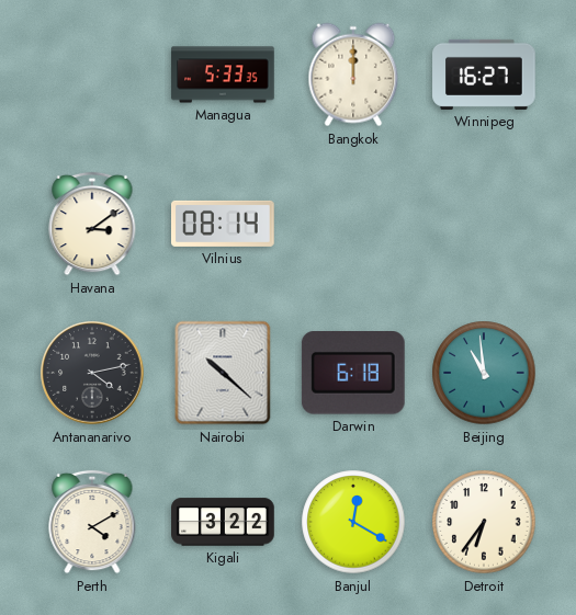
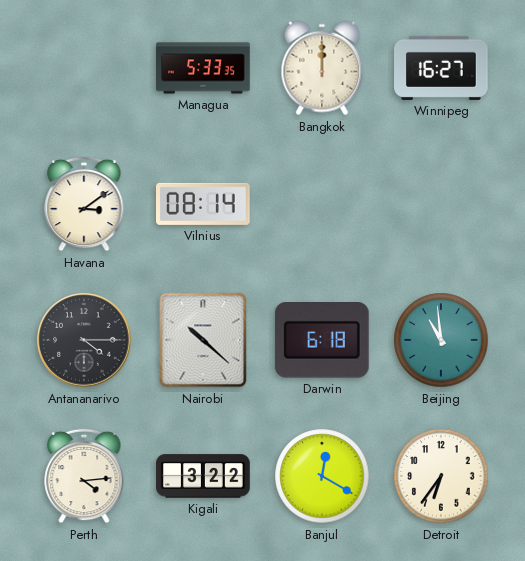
Antananarivo: 4:13 -> 4:15 (84, 340)
Perth: 4:10 -> 4:14 (84, 476)
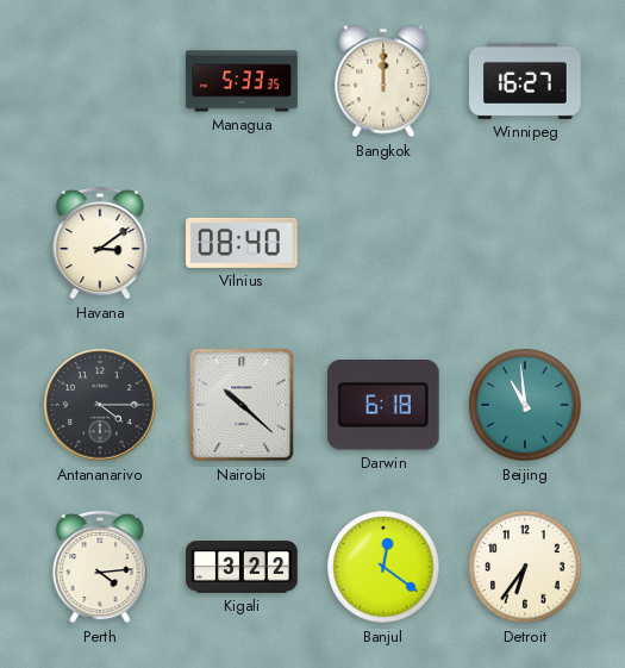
Vilnius: 08:14 -> 08:40 (242, 243)
Banjul: 12:20 -> 12:21 (383, 567)
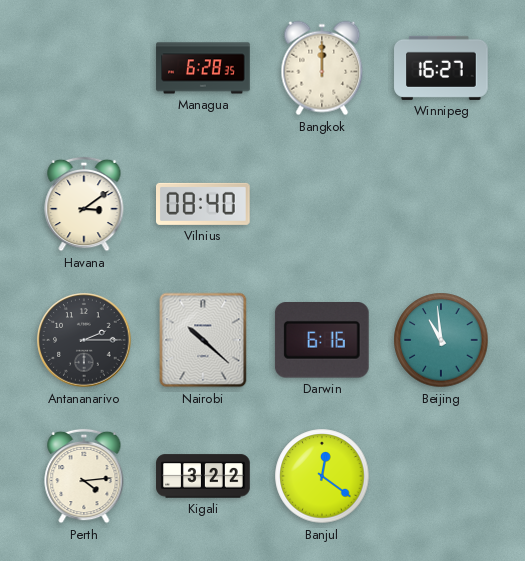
Managua: 5:33 -> 6:28 (203, 68)
Antananarivo: 4:15 -> 2:15 (84, 340)
Darwin: 6:18 -> 6:16 (322, 341)
Detroit: 6:36 -> none (525, 567)
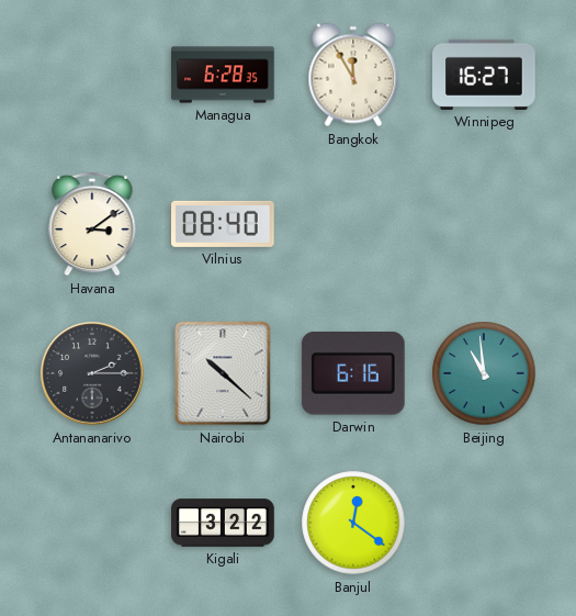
Bangkok: 12:00 -> 11:55 (353, 75)
Perth: 4:14 -> none (84, 476)
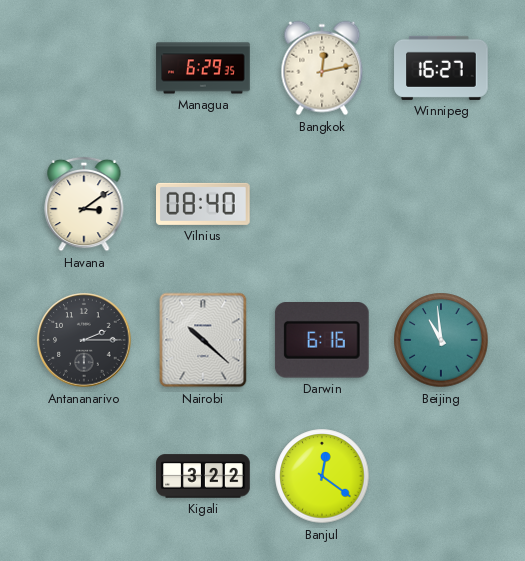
Managua: 6:28 -> 6:29 (203, 68)
Bangkok: 11:55 -> 12:13 (322, 68)
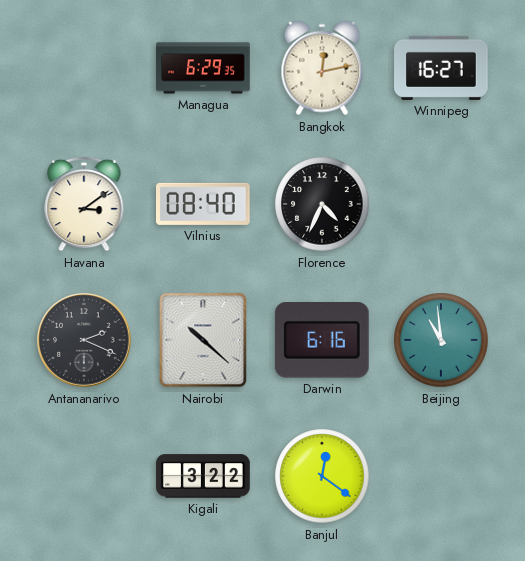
Florence: none -> 4:34 (322, 204)
Antananarivo: 2:15 -> 2:19 (84, 340)
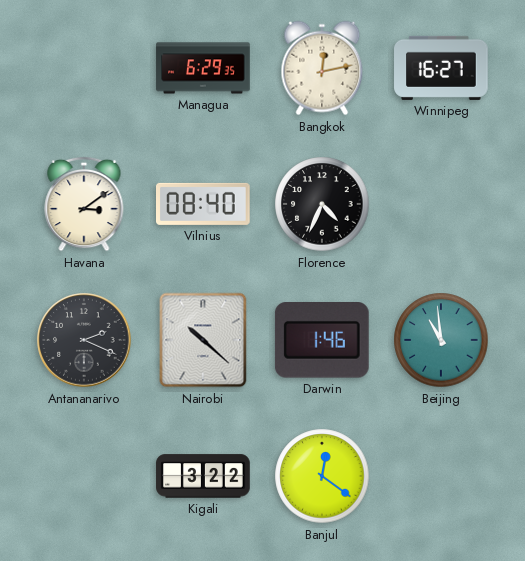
Darwin: 6:16 -> 1:46 (322, 341)
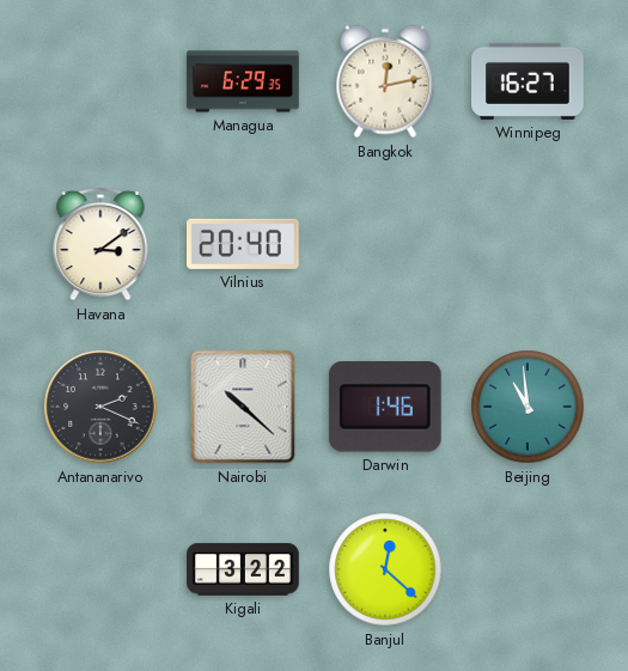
Vilnius: 08:40 -> 20:40 (243, 244)
Florence: 4:34 -> none (322, 204)
Banjul: 12:21 -> 12:22 (385, 569)
